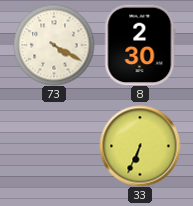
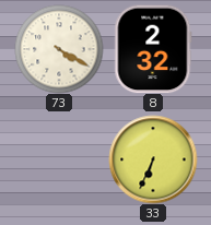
8: 2:30 -> 2:32 (153, 49)
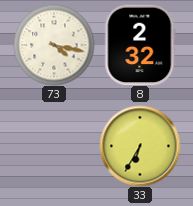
73: 4:20 -> 4:17 (54, 45)
33: 6:34 -> 6:35 (140, 146)
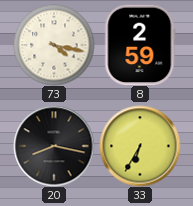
8: 2:32 -> 2:59 (140, 45)
20: none -> 8:17 (54, 146)
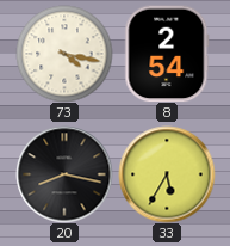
8: 2:59 -> 2:54 (167, 54)
33: 6:35 -> 5:35 (167, 174)
